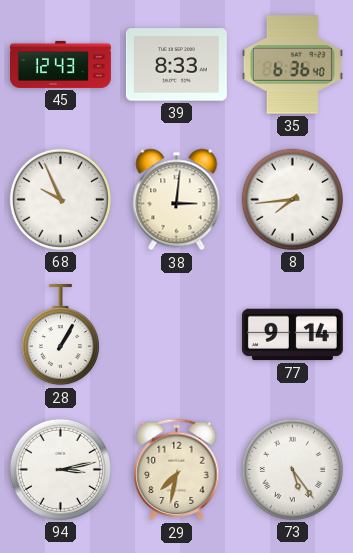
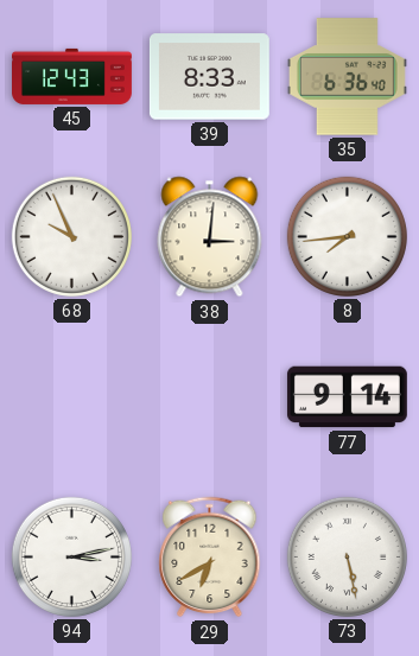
28: 1:05 -> none (60, 335)
29: 7:32 -> 6:40 (210, 558)
73: 5:24 -> 5:28 (347, 556)
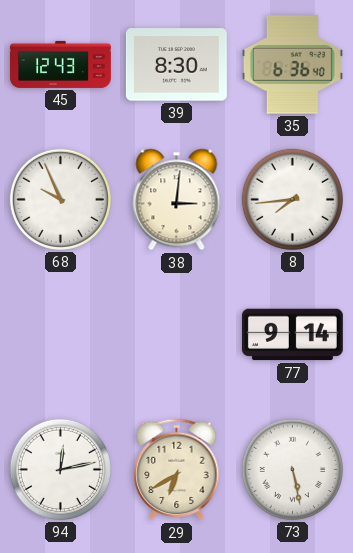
39: 8:33 -> 8:30 (176, 65)
94: 3:13 -> 12:13 (60, 469)
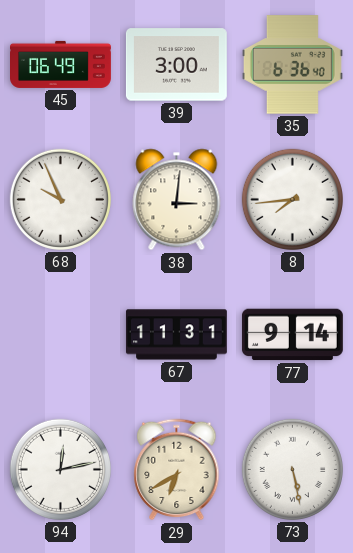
45: 12:43 -> 06:49 (61, 64)
39: 8:30 -> 3:00 (176, 65)
67: none -> 11:31 (176, 335)
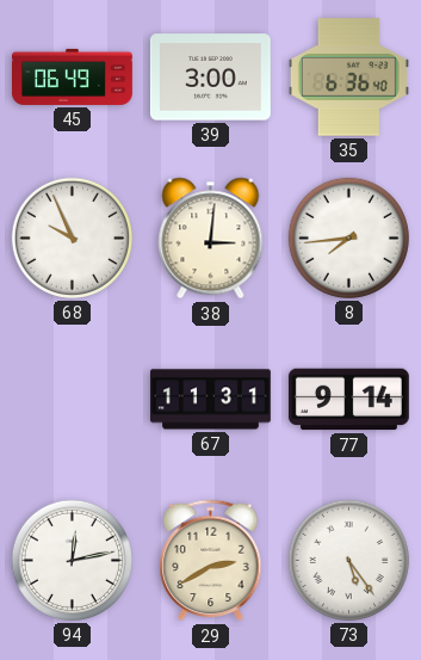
29: 6:40 -> 2:40 (211, 561)
73: 5:28 -> 5:24 (348, 560)
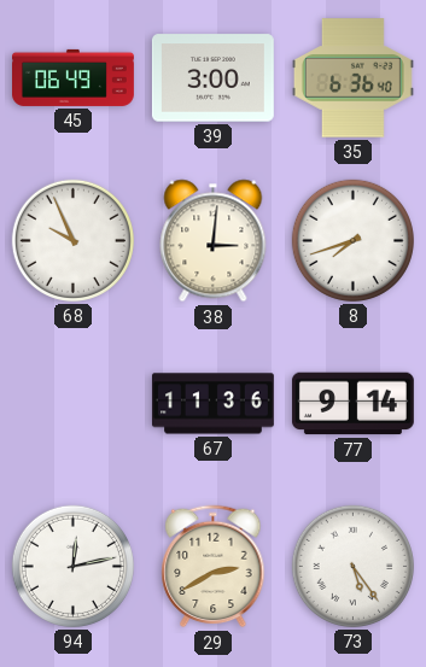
8: 7:44 -> 7:42 (352, 240)
67: 11:31 -> 11:36 (212, 404)
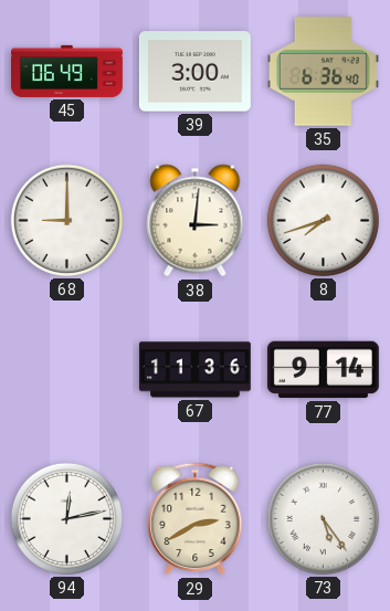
68: 9:56 -> 9:00 (66, 220)
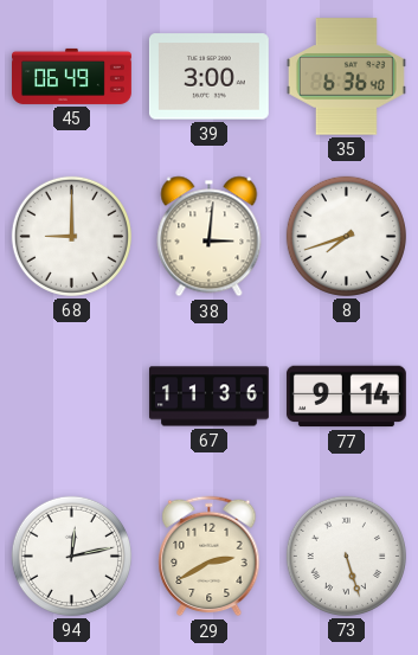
73: 5:24 -> 5:27 (346, 556)
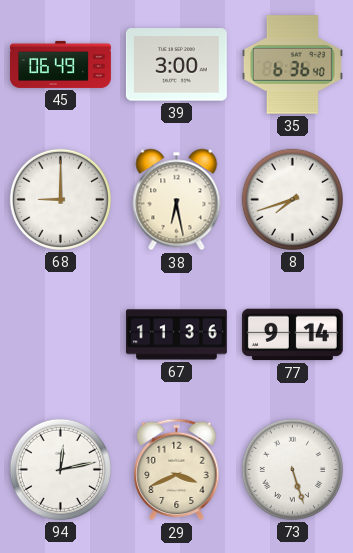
38: 3:01 -> 6:28 (177, 200)
29: 2:40 -> 3:41 (177, 470)
